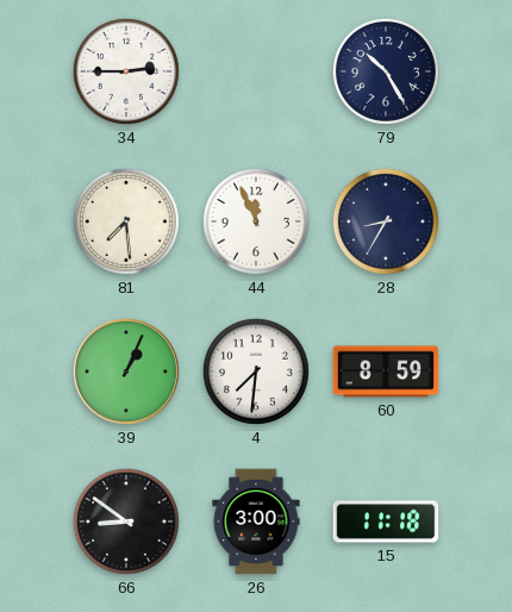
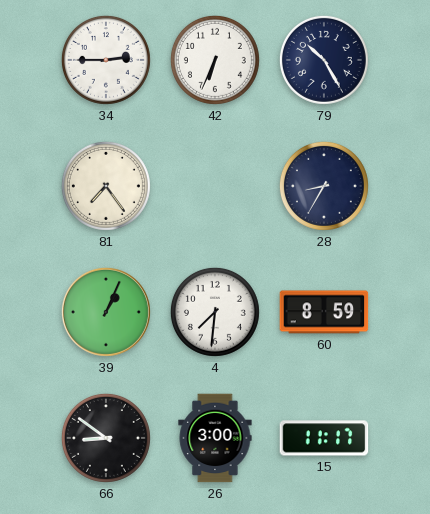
42: none -> 6:34 (215, 60)
81: 7:29 -> 7:24 (106, 186)
44: 11:56 -> none (256, 221)
15: 11:18 -> 11:17 (324, 438)
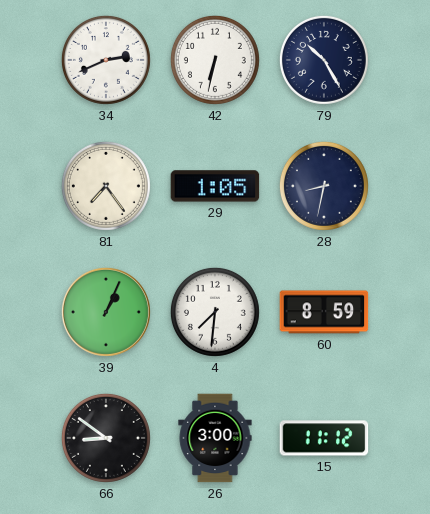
34: 2:45 -> 2:41 (106, 60)
42: 6:34 -> 6:32 (215, 60)
29: none -> 1:05 (215, 186)
28: 8:35 -> 8:32 (324, 186)
15: 11:17 -> 11:12 (324, 438)
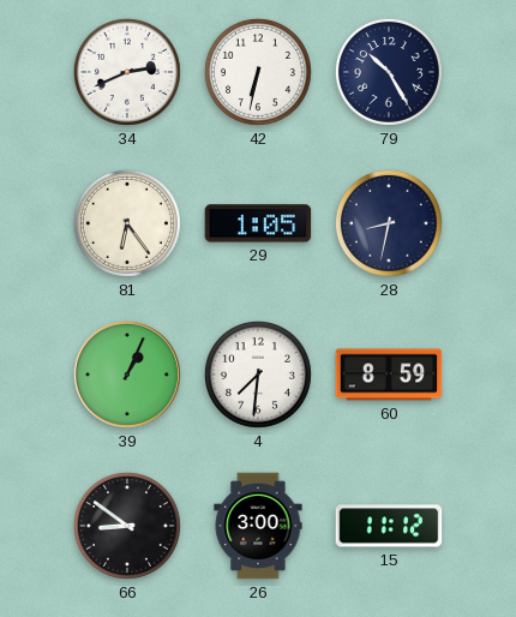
81: 7:24 -> 6:24 (127, 223)
